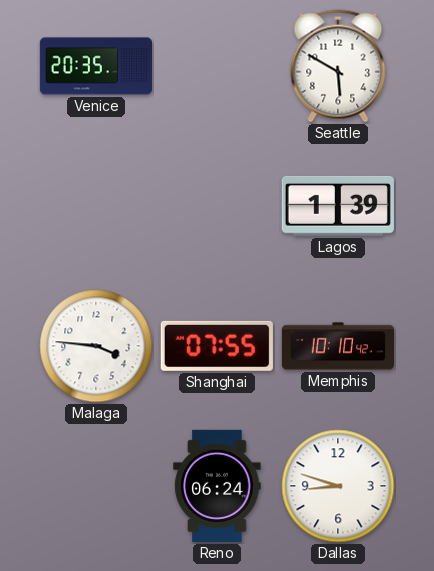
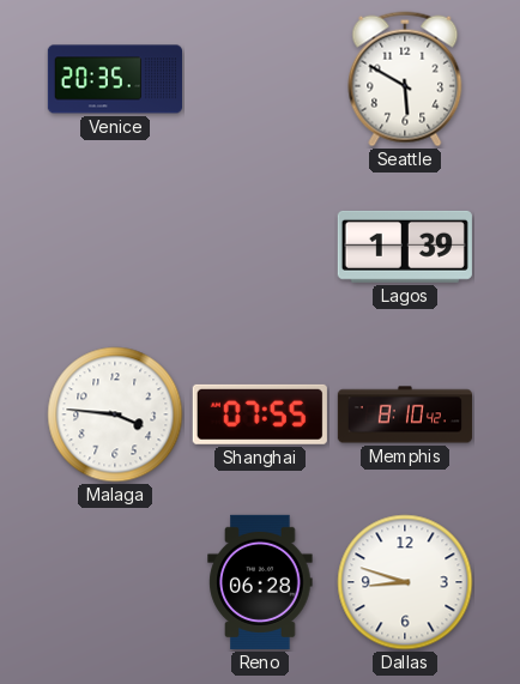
Memphis: 10:10 -> 8:10 (404, 414)
Reno: 06:24 -> 06:28 (260, 582)
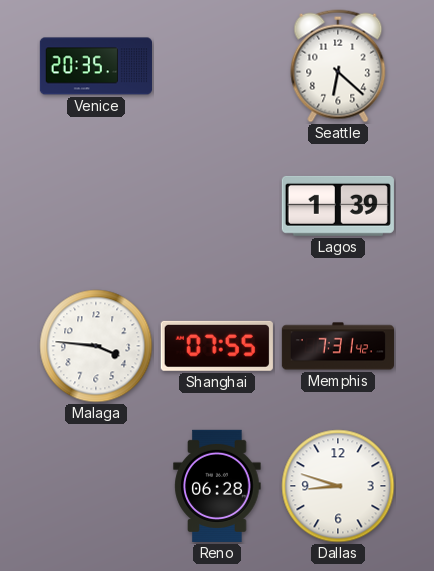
Seattle: 5:50 -> 6:22 (338, 66)
Memphis: 8:10 -> 7:31 (337, 346)
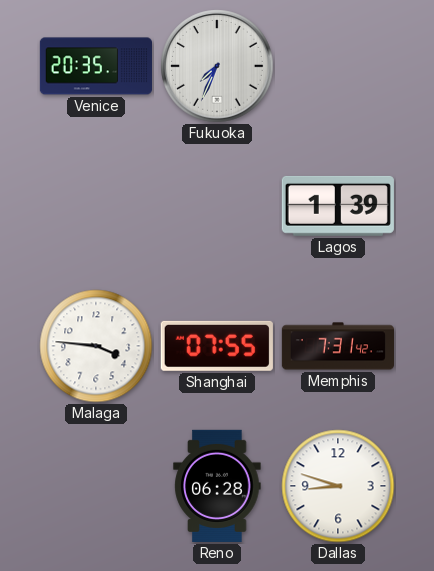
Fukuoka: none -> 7:34 (217, 66)
Seattle: 6:22 -> none (338, 66)
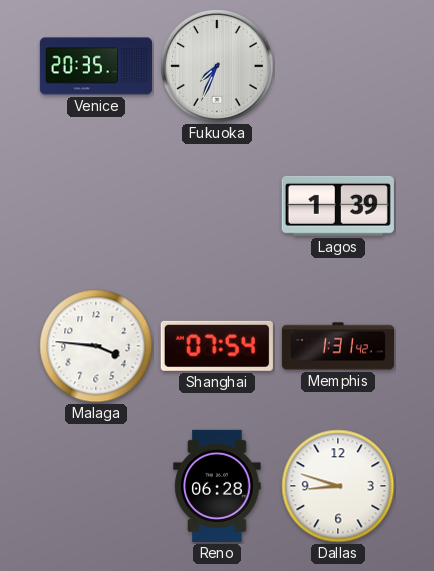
Shanghai: 07:55 -> 07:54 (217, 346)
Memphis: 7:31 -> 1:31 (337, 346)
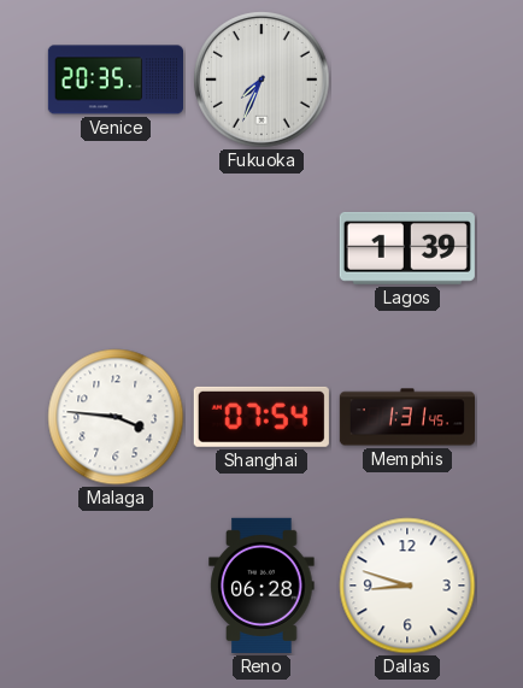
Memphis: 1:31:42 -> 1:31:45 (406, 417)
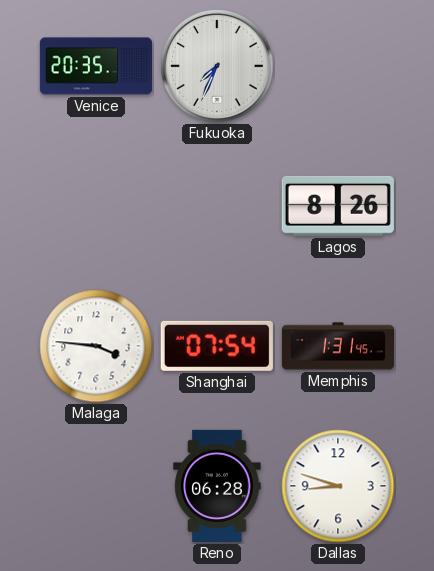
Lagos: 1:39 -> 8:26 (338, 206)
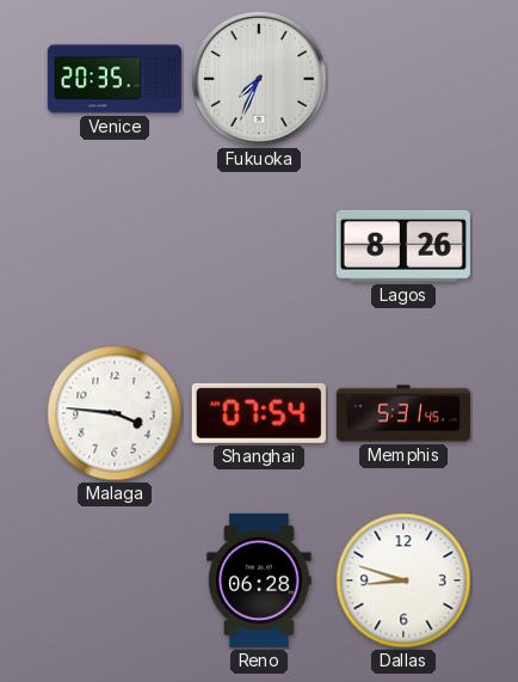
Memphis: 1:31 -> 5:31 (402, 413)
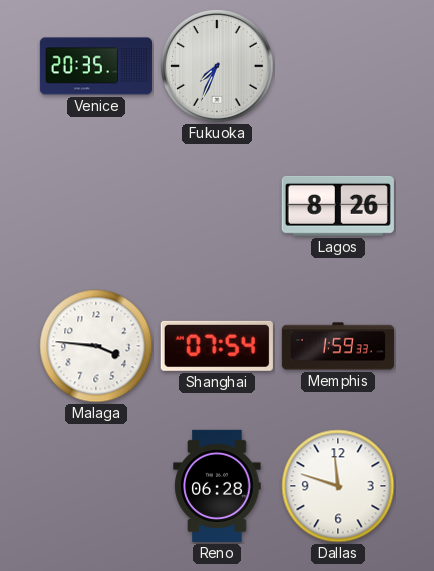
Memphis: 5:31 -> 1:59 (337, 346)
Dallas: 8:48 -> 11:48 (338, 486)
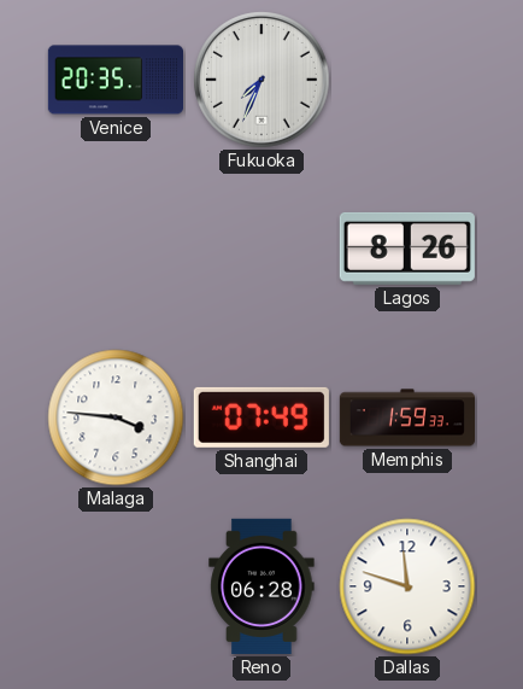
Shanghai: 07:54 -> 07:49 (261, 418)
